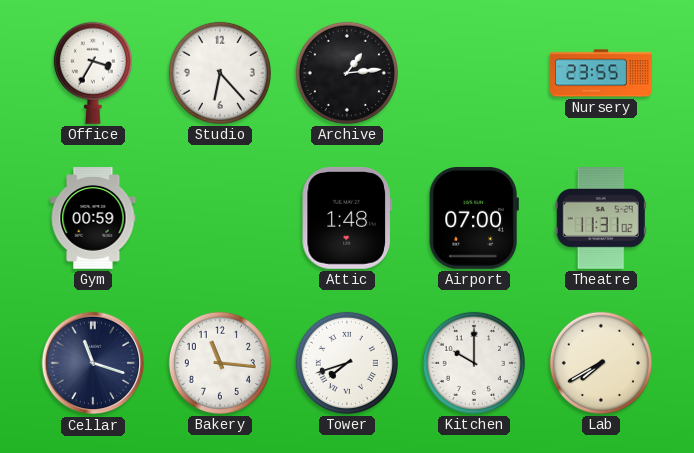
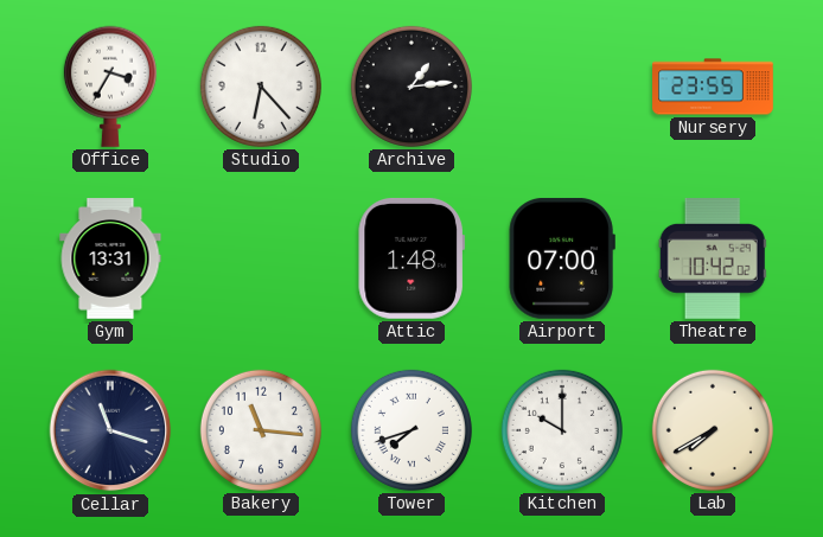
Gym: 00:59 -> 13:31 (110, 258)
Theatre: 11:31 -> 10:42 (713, 260)
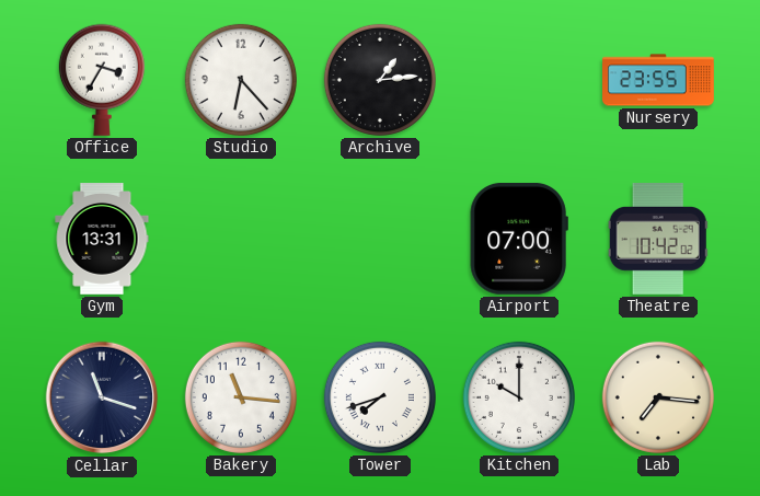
Attic: 1:48 -> none (411, 258)
Lab: 7:40 -> 7:16 (658, 397)
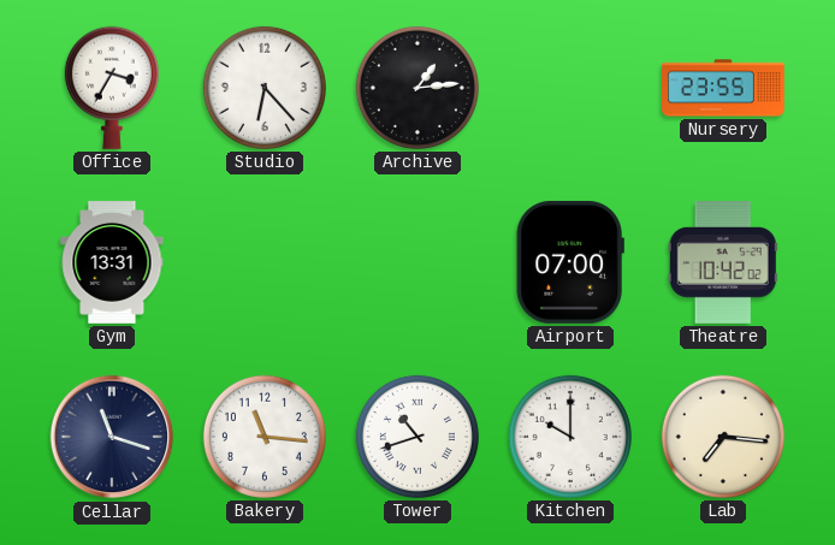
Tower: 7:42 -> 10:42 (417, 437)
